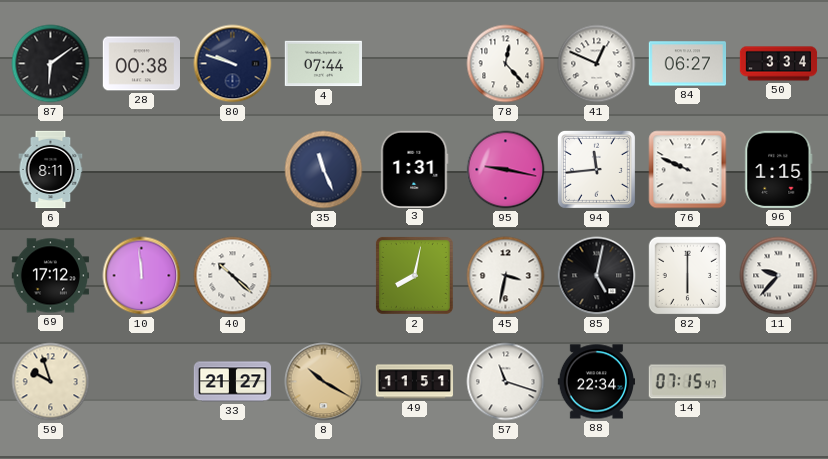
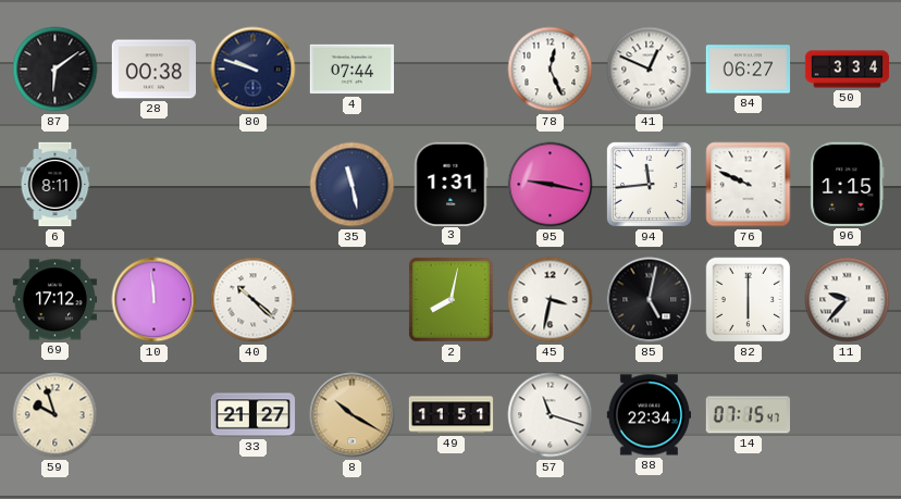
78: 12:23 -> 12:26 (551, 70)
35: 11:26 -> 11:28 (353, 185)
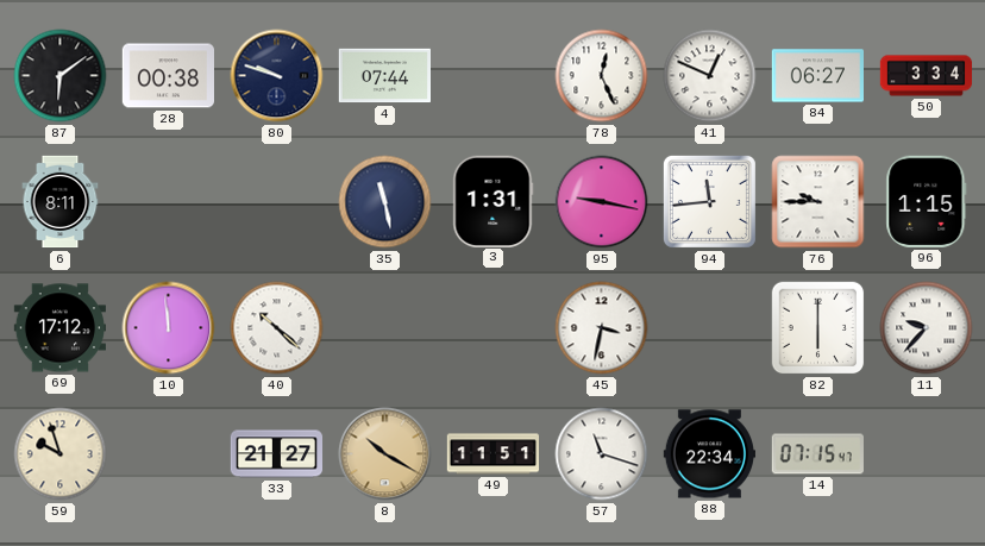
76: 9:49 -> 9:45 (818, 202)
2: 8:02 -> none (450, 299)
85: 5:02 -> none (650, 300)
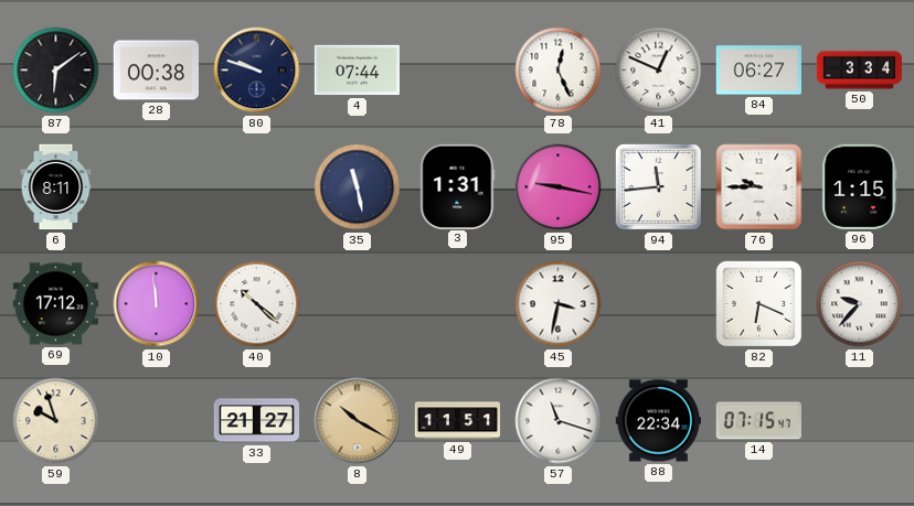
82: 6:00 -> 6:19 (759, 304)
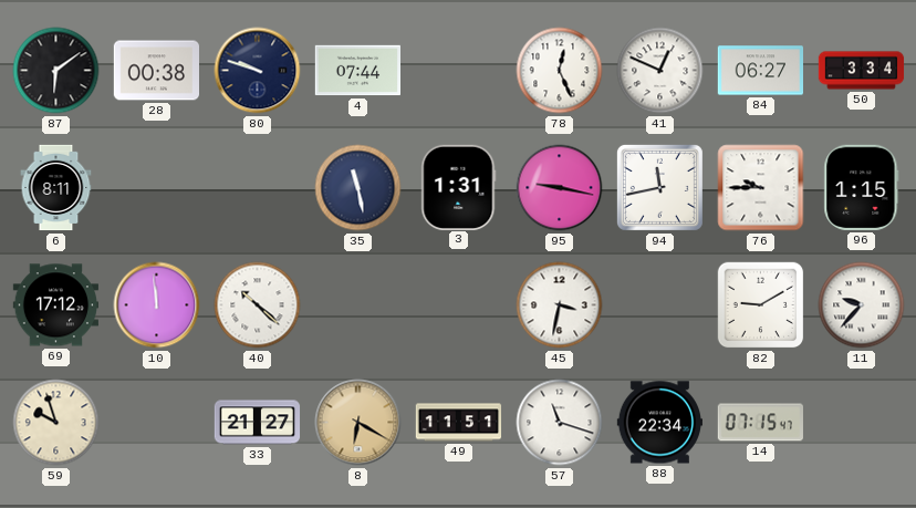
94: 11:44 -> 11:43 (659, 187)
82: 6:19 -> 9:10 (761, 305)
8: 10:20 -> 6:20 (358, 423)
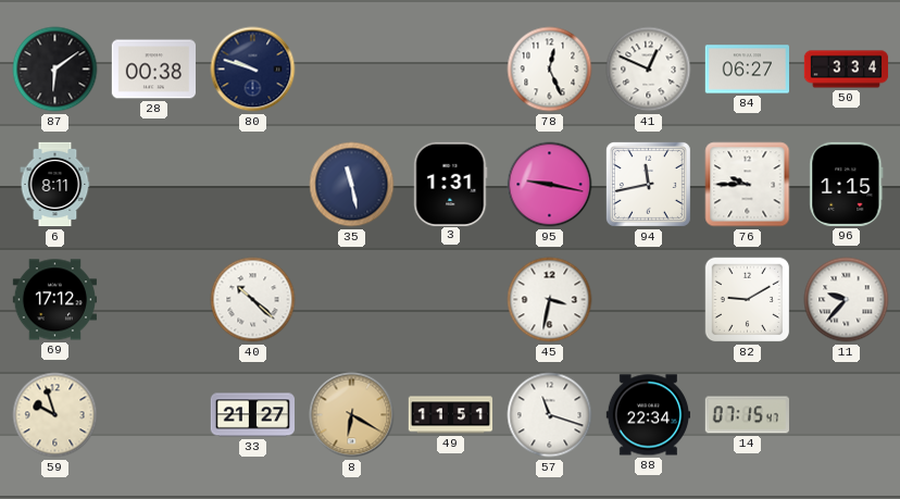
4: 07:44 -> none (357, 71)
10: 11:59 -> none (157, 305)
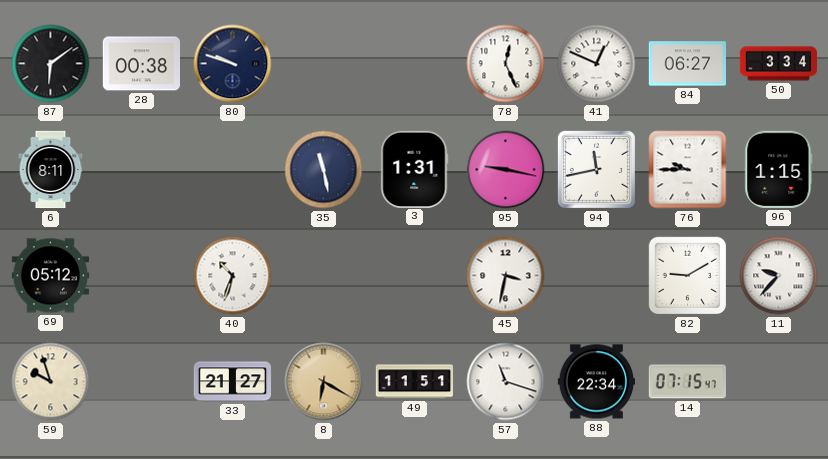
69: 17:12 -> 05:12 (50, 276)
40: 10:22 -> 10:33 (233, 276)
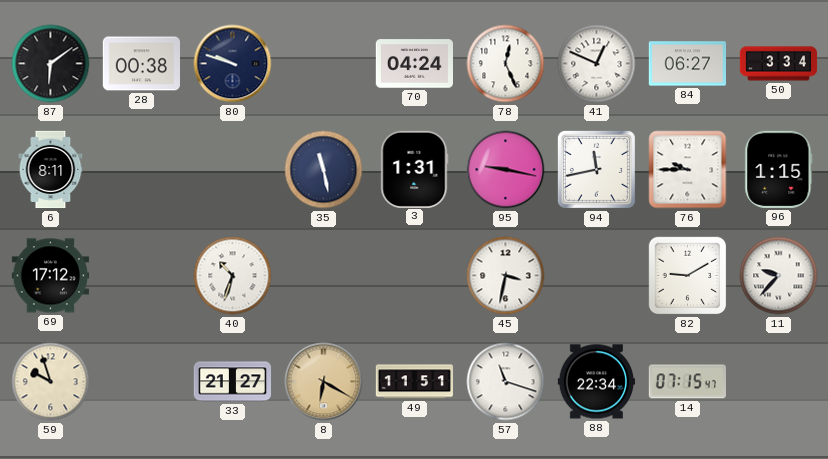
70: none -> 04:24 (414, 64)
69: 05:12 -> 17:12 (50, 276)
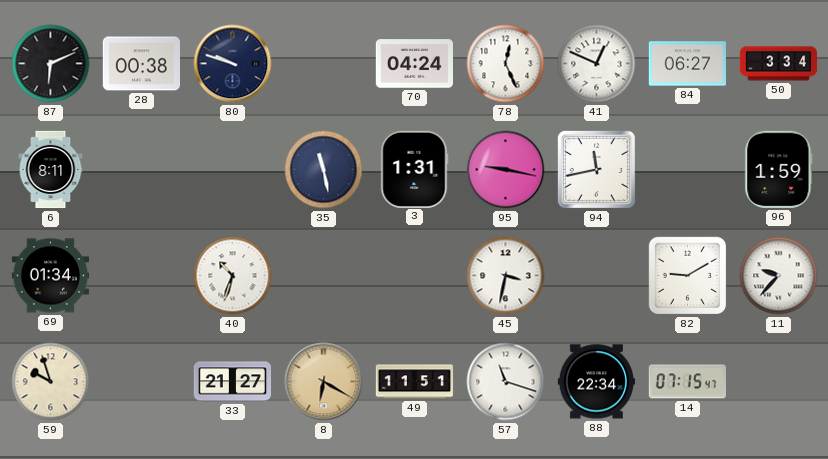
87: 6:09 -> 6:11 (51, 64)
76: 9:45 -> none (688, 170)
96: 1:15 -> 1:59 (779, 169)
69: 17:12 -> 01:34 (50, 276)
